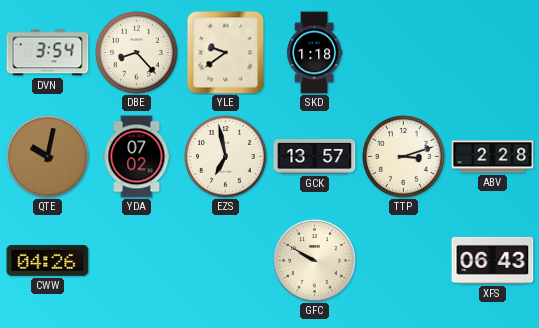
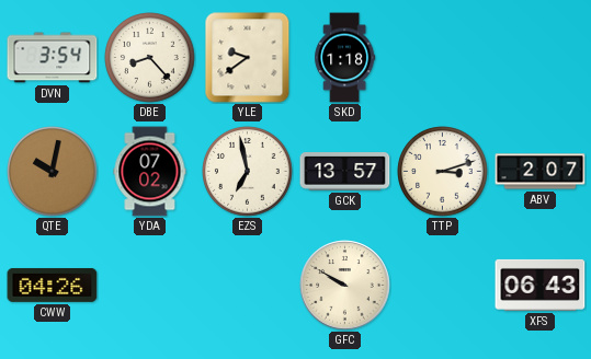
ABV: 2:28 -> 2:07 (541, 172)
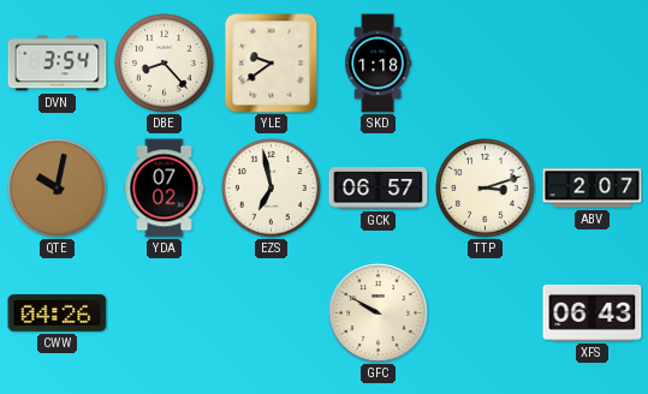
GCK: 13:57 -> 06:57 (379, 189)
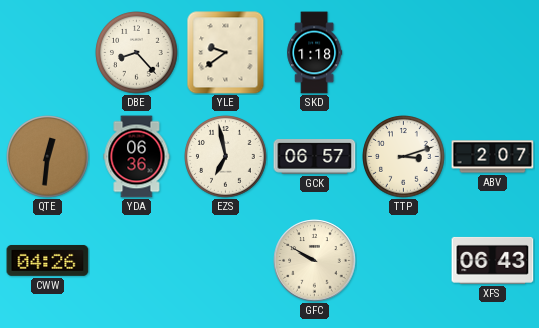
DVN: 3:54 -> none (58, 64)
QTE: 10:02 -> 12:31 (48, 157)
YDA: 07:02 -> 06:36 (137, 157)
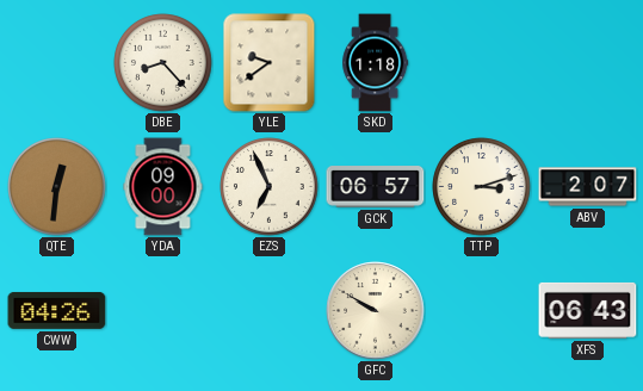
YDA: 06:36 -> 09:00 (163, 187)
EZS: 6:58 -> 6:56 (270, 187)
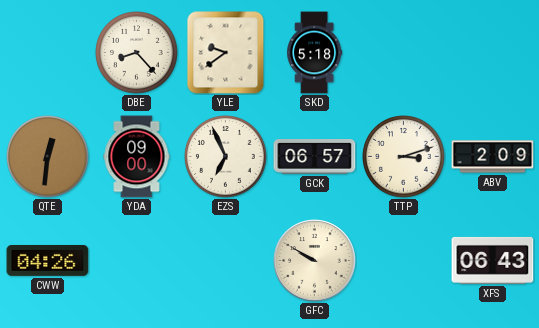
SKD: 1:18 -> 5:18 (315, 53)
ABV: 2:07 -> 2:09 (493, 157)
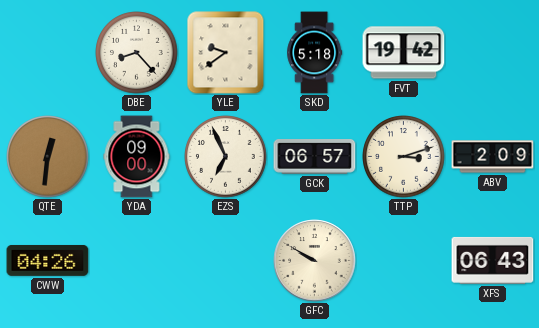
FVT: none -> 19:42 (404, 53)
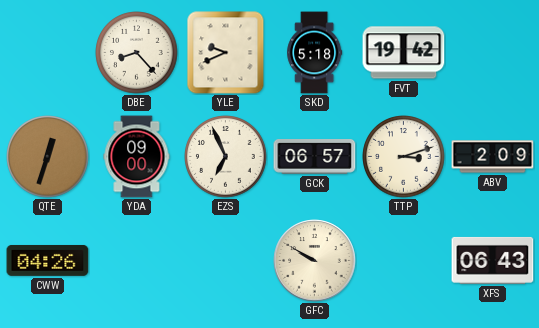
YLE: 9:39 -> 9:41 (226, 53)
QTE: 12:31 -> 12:33 (48, 157)
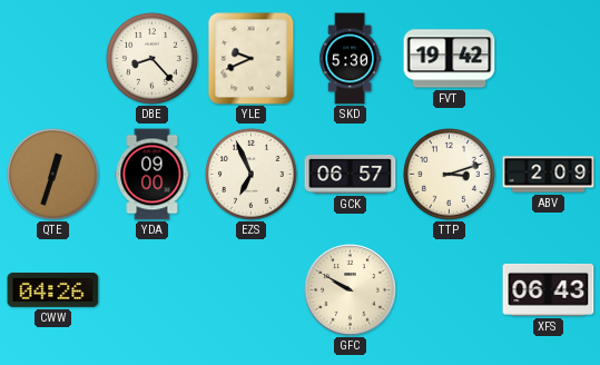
SKD: 5:18 -> 5:30 (351, 59)
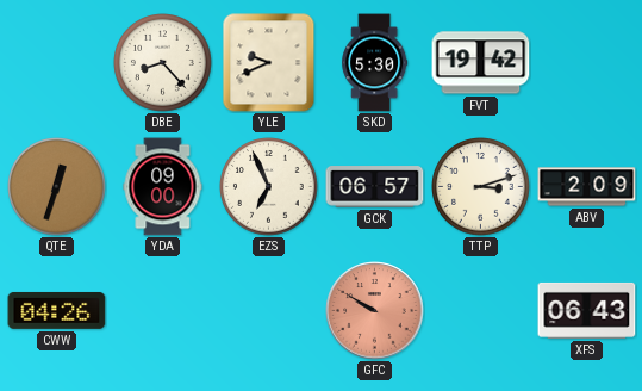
GFC dial: cream -> salmon (375, 311)
